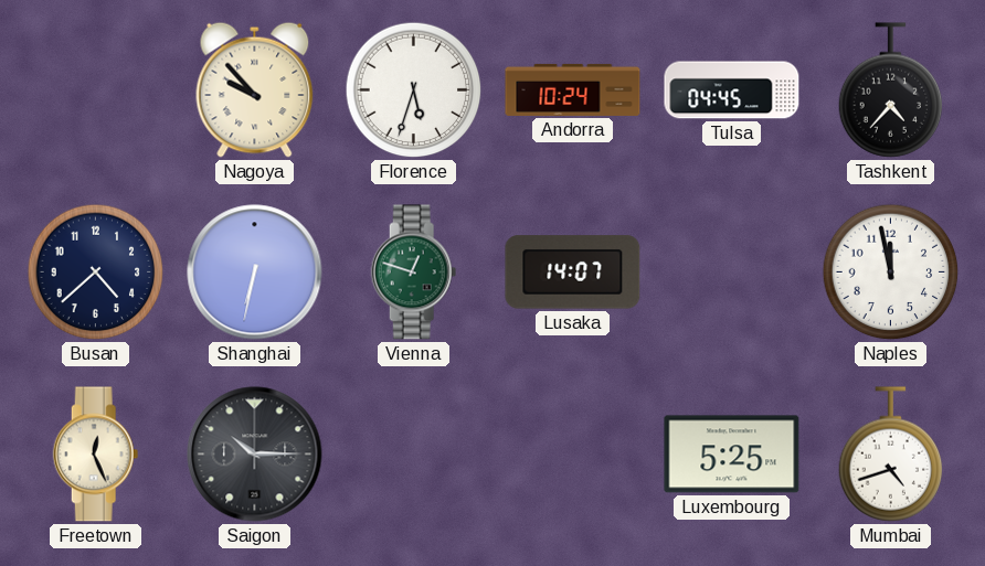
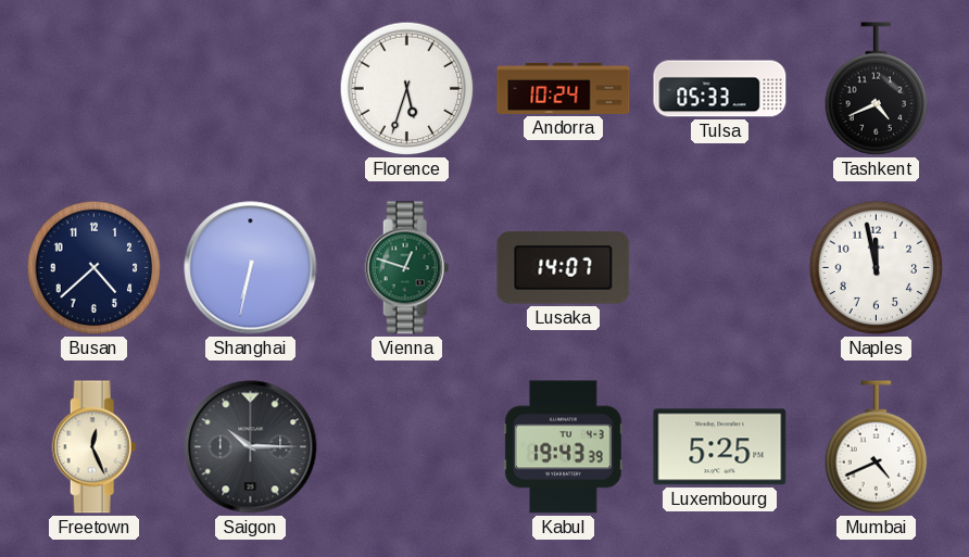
Nagoya: 9:53 -> none (255, 89)
Tulsa: 04:45 -> 05:33 (720, 89)
Tashkent: 4:37 -> 4:41 (877, 89)
Kabul: none -> 19:43 (563, 447)
Mumbai: 4:42 -> 4:41 (877, 447)
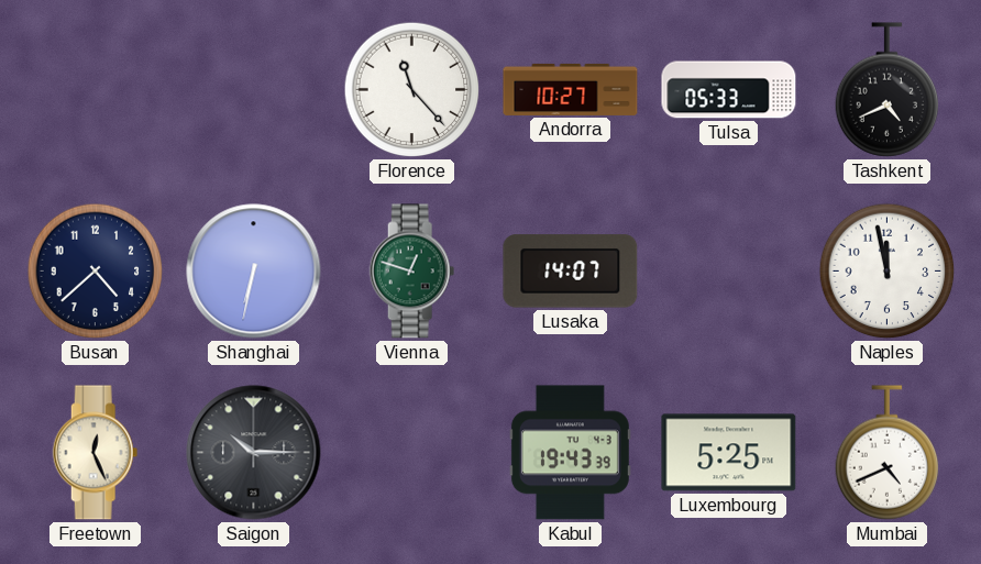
Florence: 5:33 -> 11:23 (412, 90)
Andorra: 10:24 -> 10:27 (571, 89)
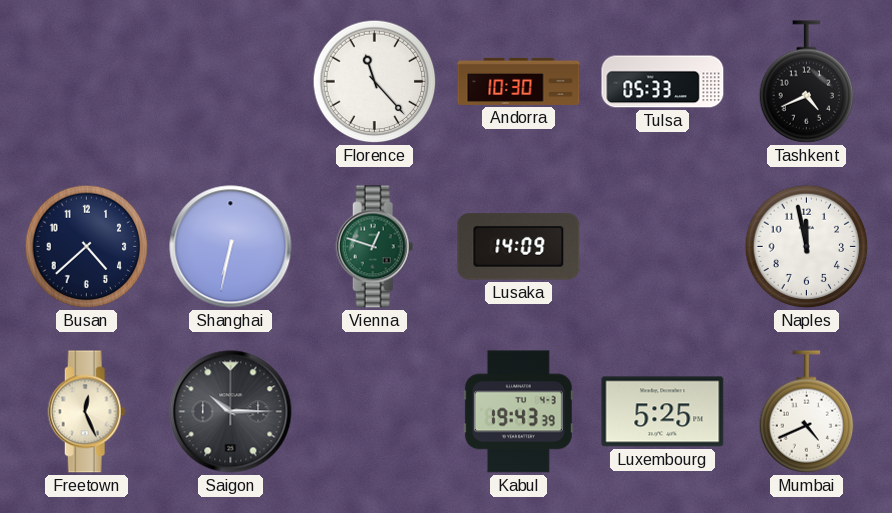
Andorra: 10:27 -> 10:30 (519, 81)
Lusaka: 14:07 -> 14:09 (519, 247)
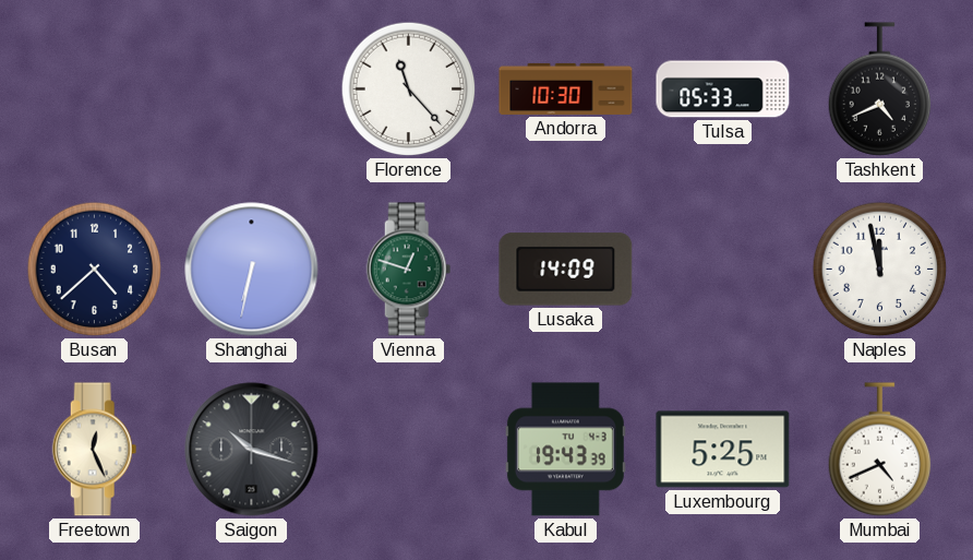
Saigon: 10:15 -> 10:18 (252, 450)
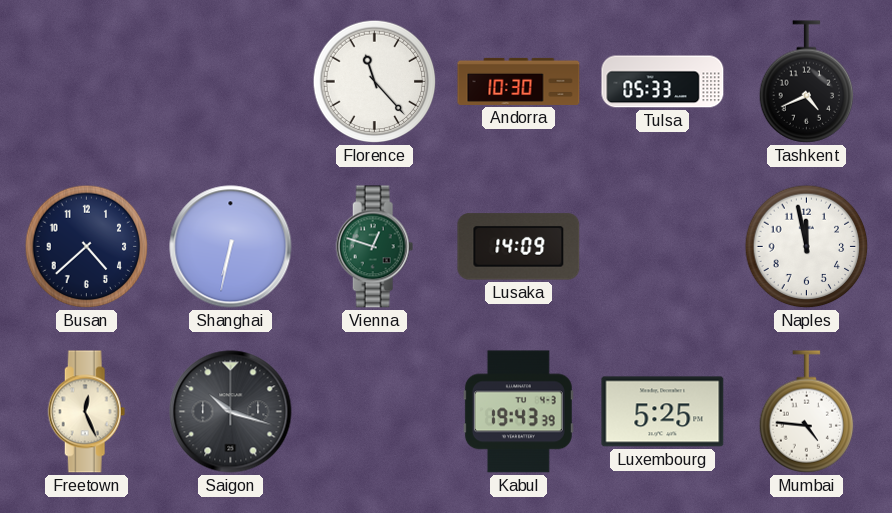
Mumbai: 4:41 -> 4:46 (807, 412)
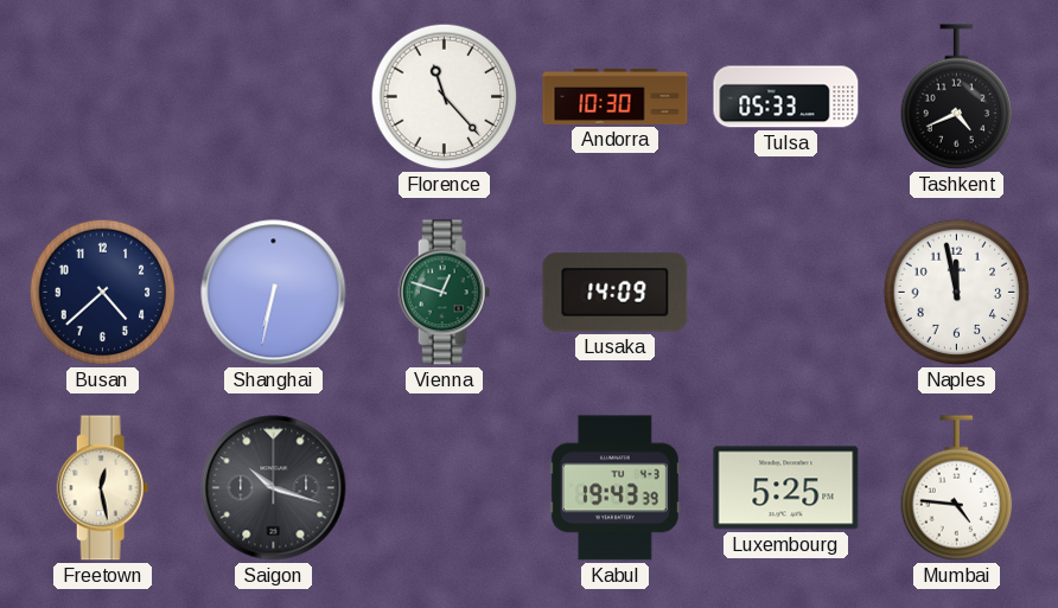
Freetown: 12:26 -> 12:28 (103, 488)
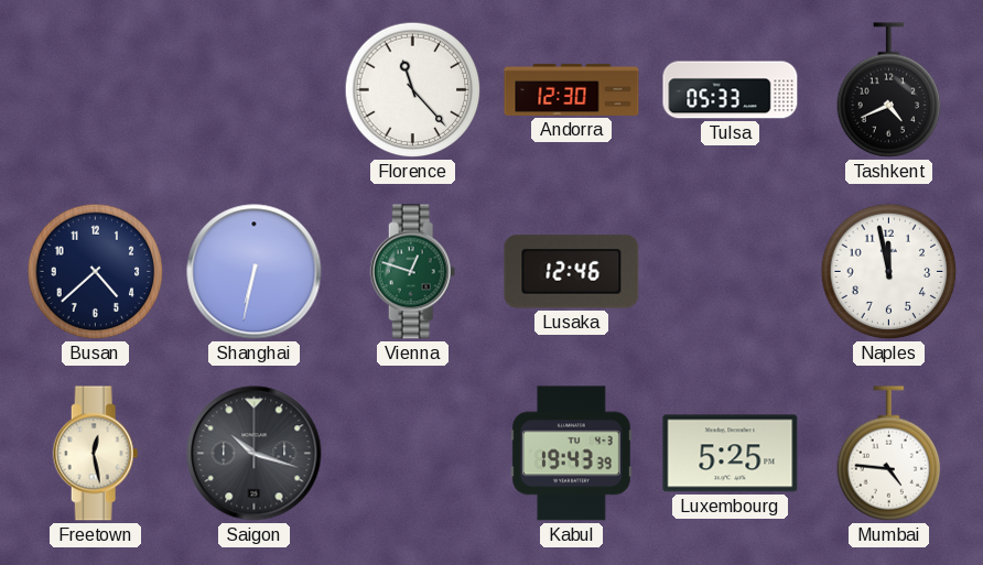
Andorra: 10:30 -> 12:30 (572, 89)
Lusaka: 14:09 -> 12:46 (572, 272)
